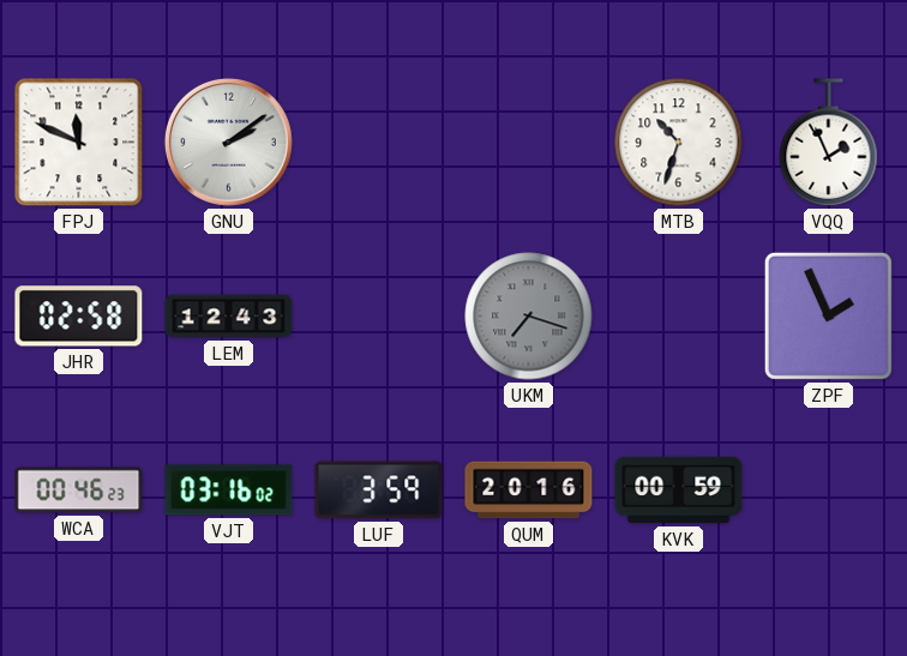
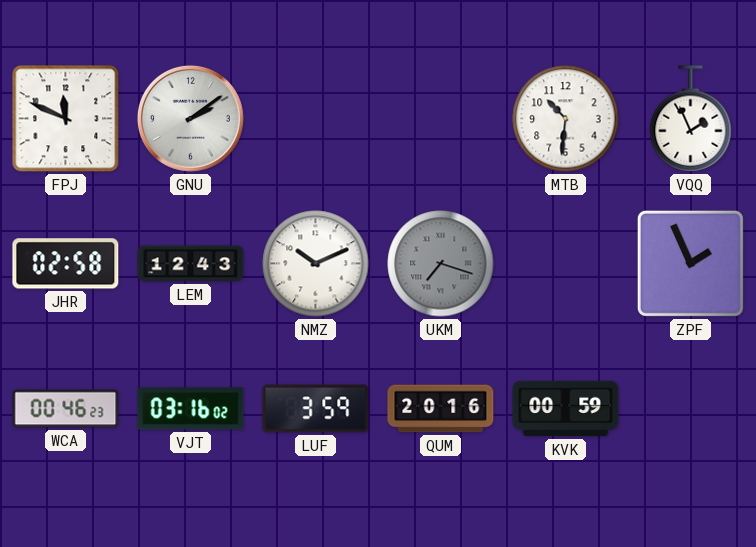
MTB: 10:33 -> 10:31 (566, 119)
NMZ: none -> 10:11 (316, 264)
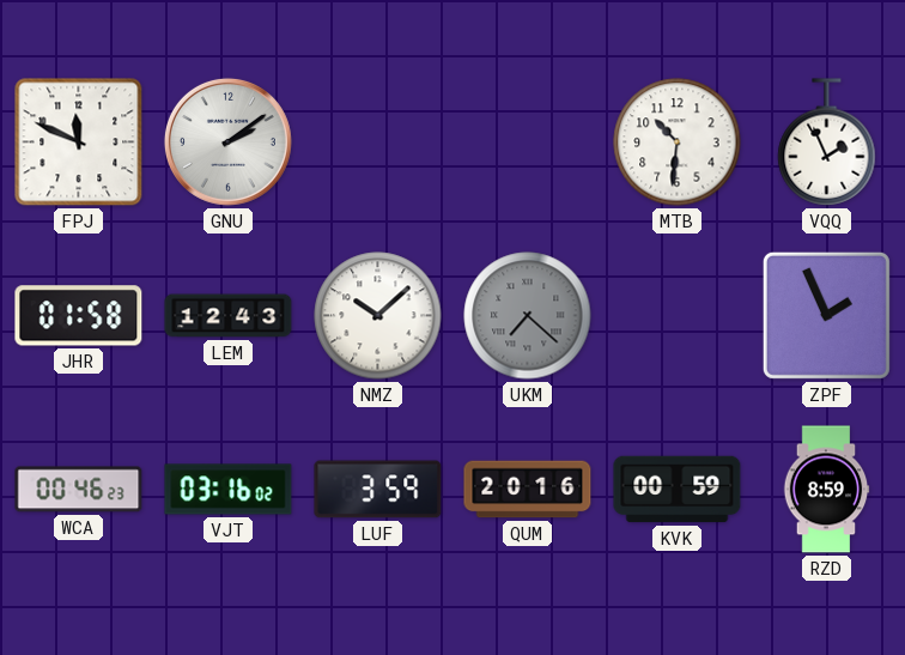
JHR: 02:58 -> 01:58 (79, 316)
NMZ: 10:11 -> 10:08 (378, 316)
UKM: 7:18 -> 7:22 (528, 316)
RZD: none -> 8:59 (826, 490)
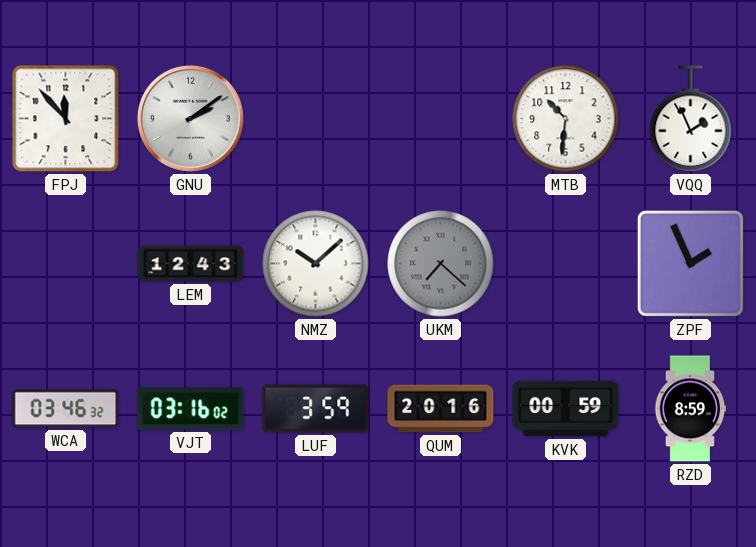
FPJ: 11:49 -> 11:53 (66, 119)
JHR: 01:58 -> none (79, 316)
WCA: 00:46 -> 03:46 (66, 409)
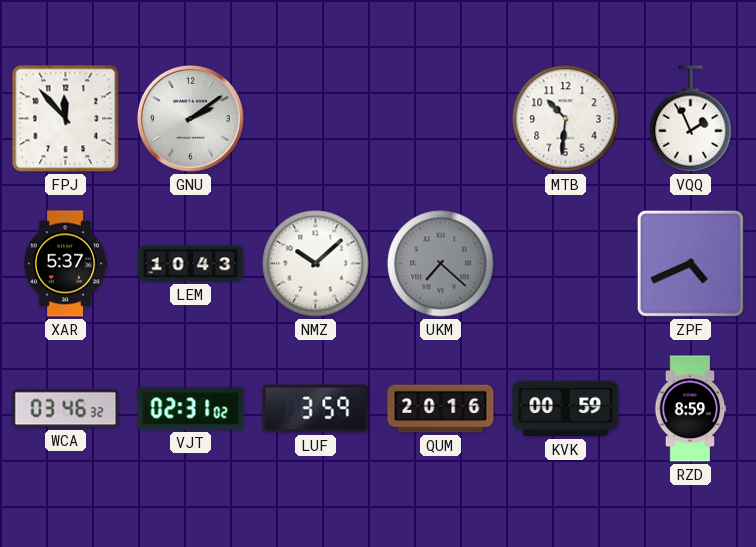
XAR: none -> 5:37 (65, 264)
LEM: 12:43 -> 10:43 (191, 264)
ZPF: 1:56 -> 4:41 (690, 263)
VJT: 03:16 -> 02:31 (191, 409)
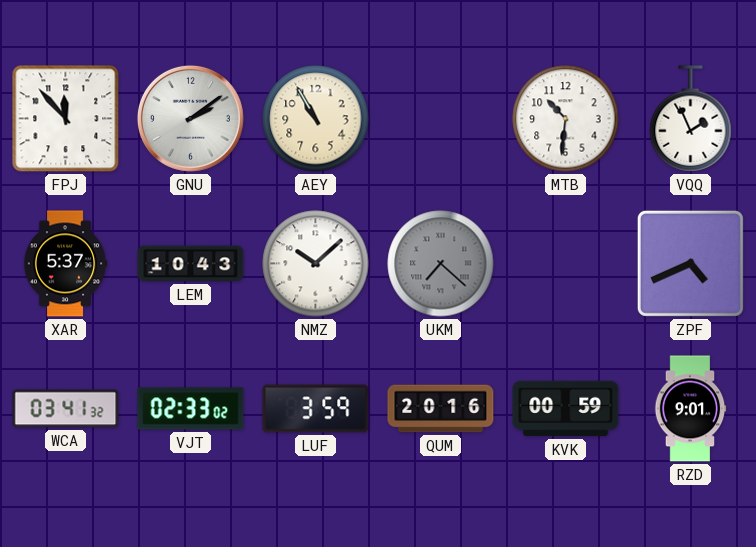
AEY: none -> 10:55 (316, 119)
WCA: 03:46 -> 03:41 (66, 409)
VJT: 02:31 -> 02:33 (191, 409)
RZD: 8:59 -> 9:01 (690, 409)
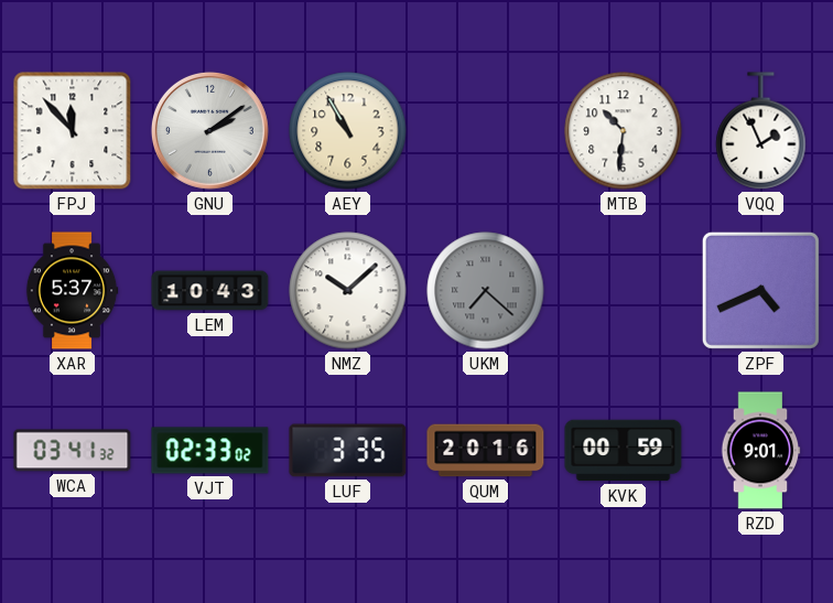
LUF: 3:59 -> 3:35 (348, 451)
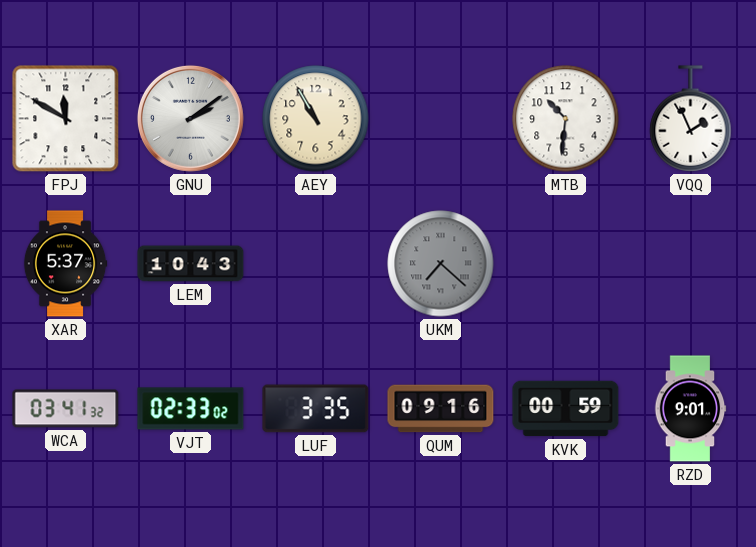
FPJ: 11:53 -> 11:50 (66, 119)
NMZ: 10:08 -> none (348, 291)
ZPF: 4:41 -> none (760, 290)
QUM: 20:16 -> 09:16 (441, 409)
